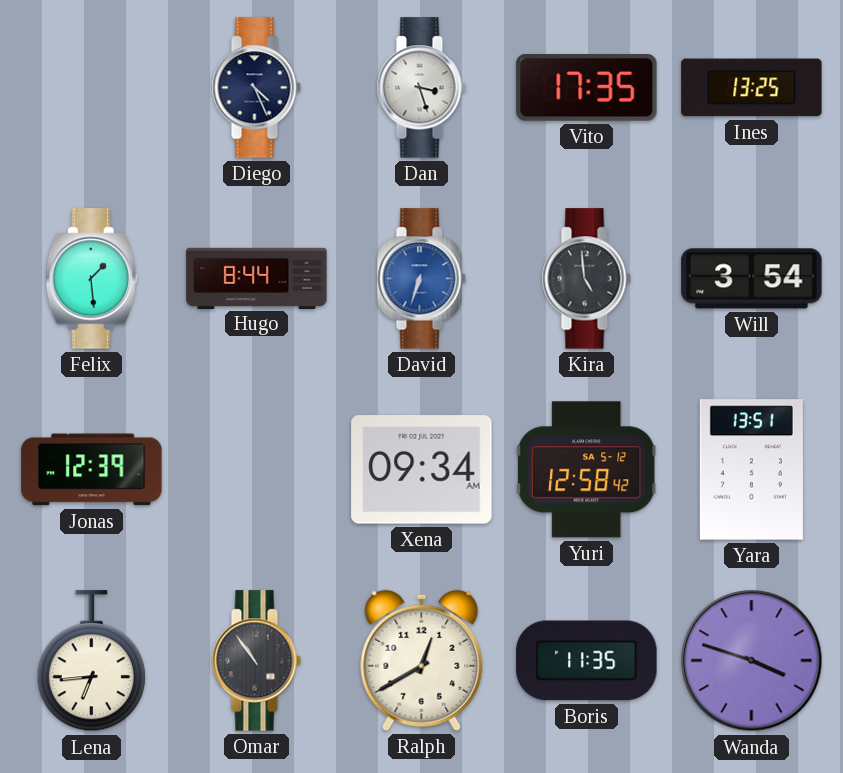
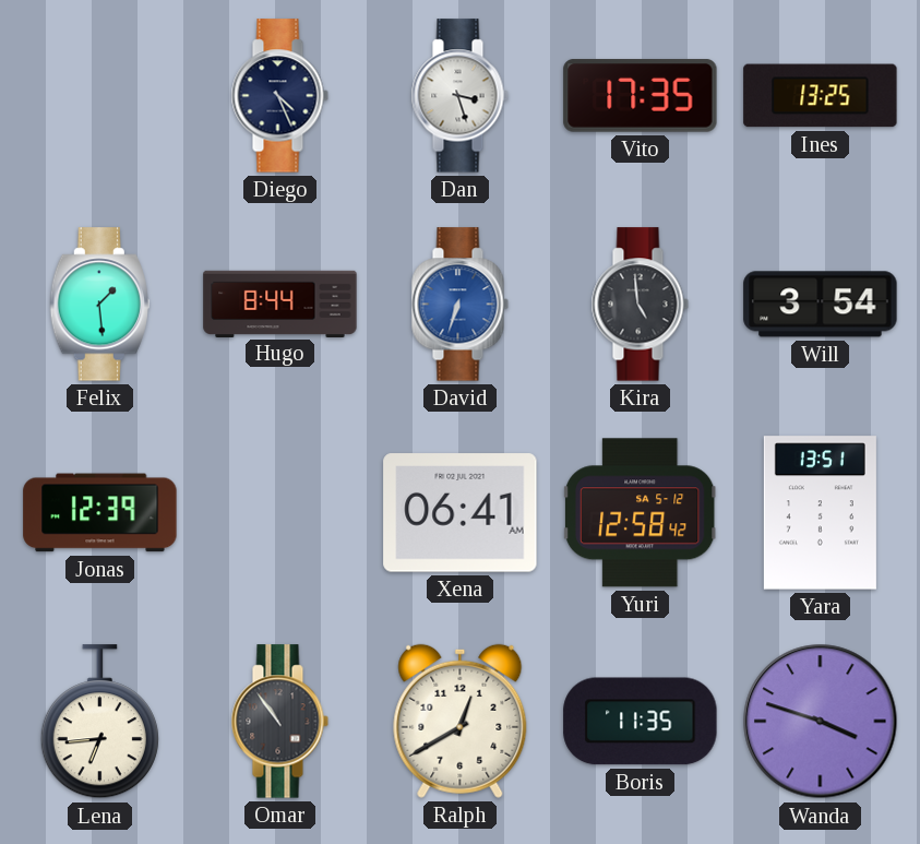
Xena: 09:34 -> 06:41 (461, 513)
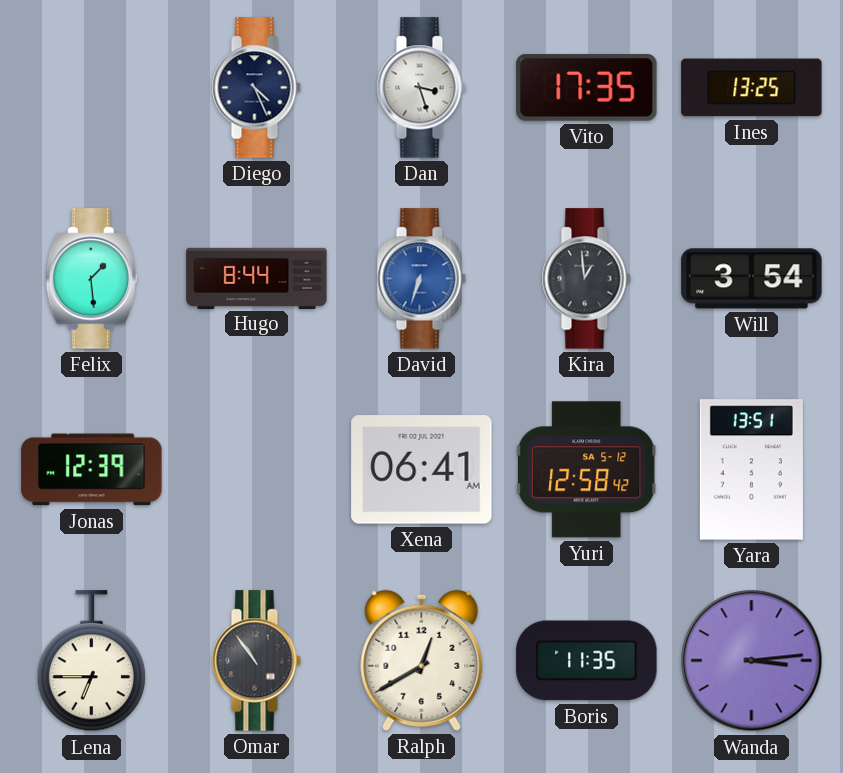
Kira: 4:59 -> 12:59 (586, 279)
Lena: 6:44 -> 6:45 (91, 661)
Wanda: 3:48 -> 3:14 (752, 661)
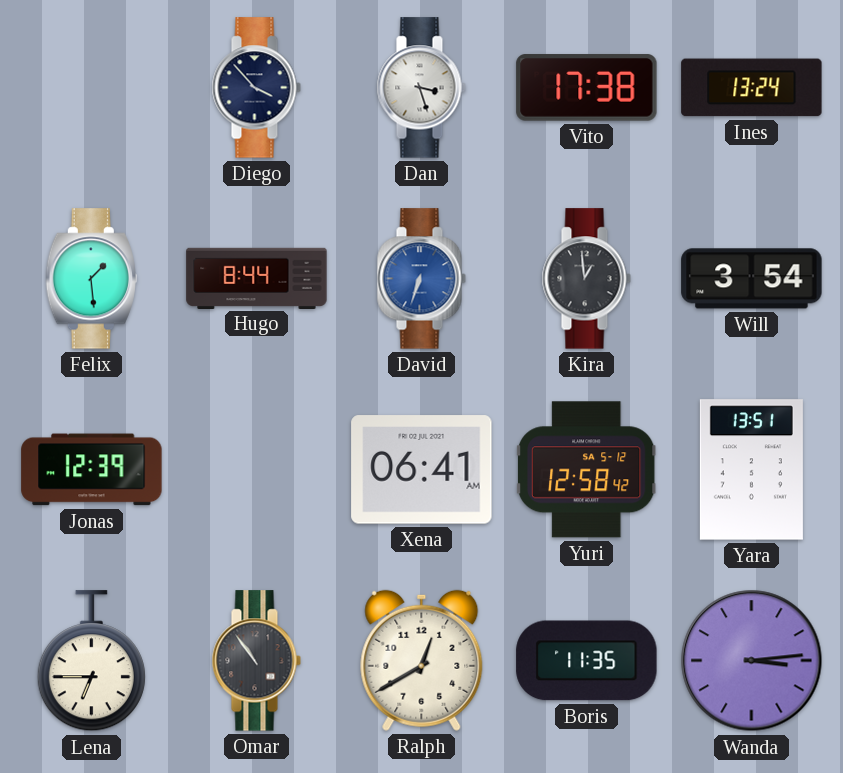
Diego: 4:26 -> 3:53 (256, 88)
Vito: 17:35 -> 17:38 (587, 88)
Ines: 13:25 -> 13:24 (752, 88)
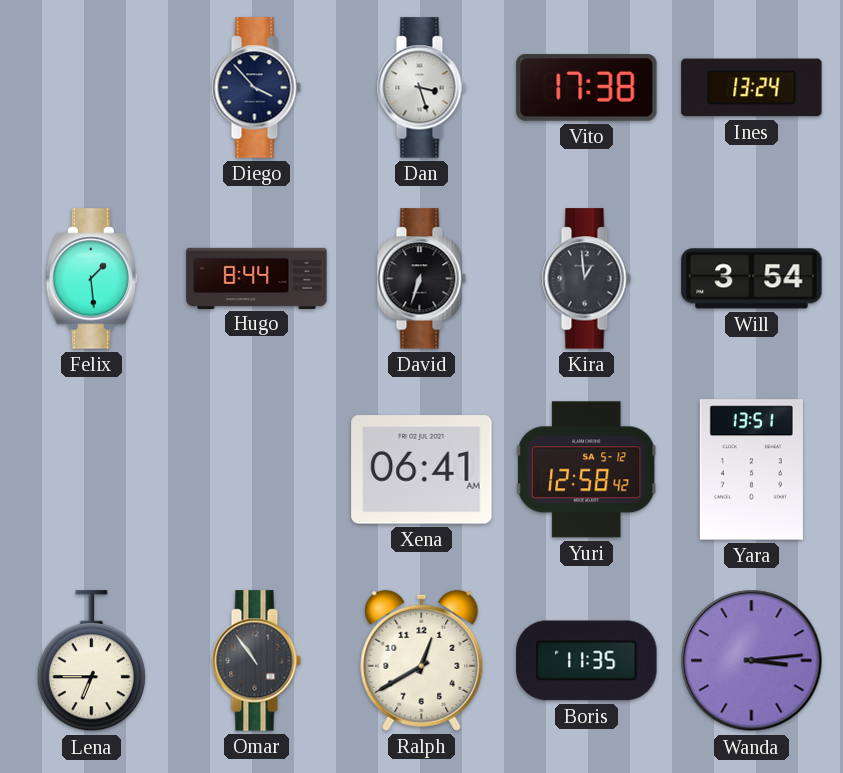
David dial: blue -> black (421, 279)
Jonas: 12:39 -> none (92, 470)
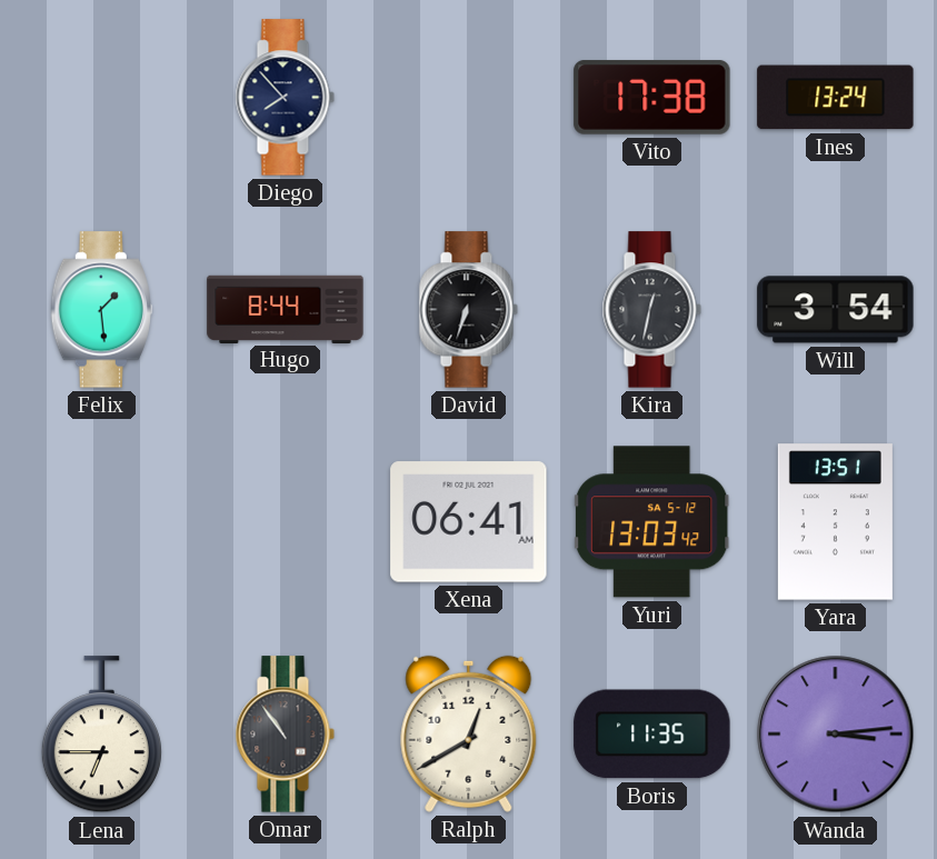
Diego: 3:53 -> 7:53 (285, 98)
Dan: 3:27 -> none (421, 88)
Kira: 12:59 -> 12:32 (651, 310)
Yuri: 12:58 -> 13:03 (652, 522)
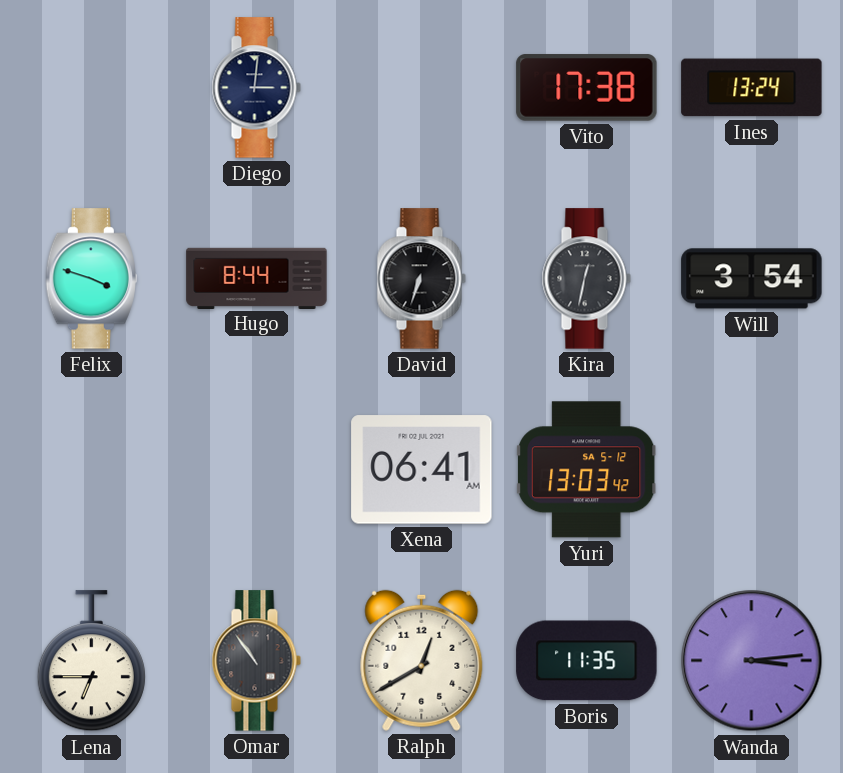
Diego: 7:53 -> 3:01 (256, 88)
Felix: 1:29 -> 3:48 (91, 279)
Yara: 13:51 -> none (835, 522)
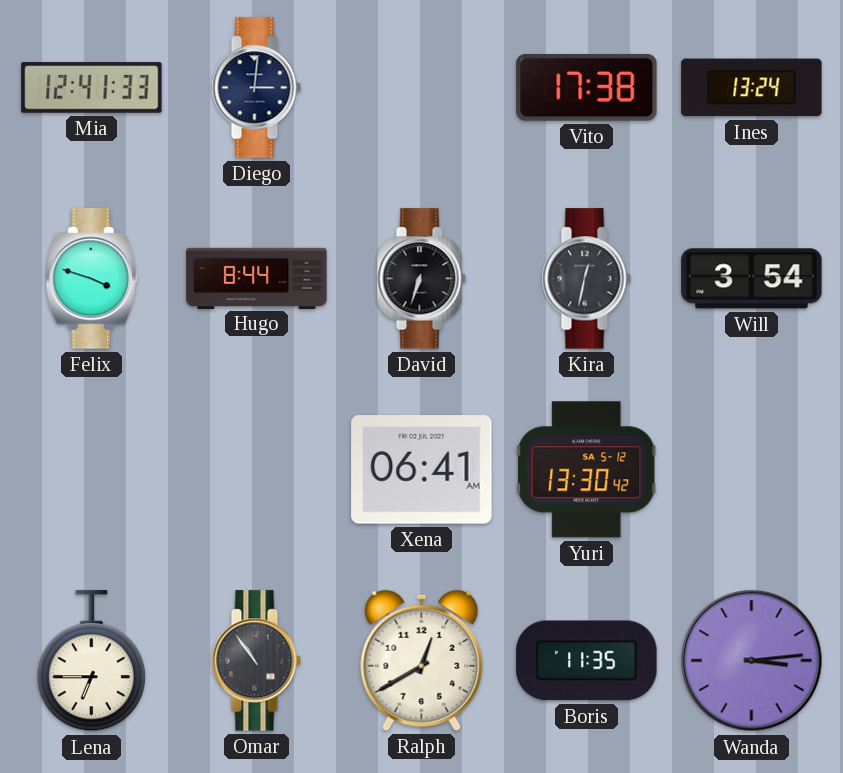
Mia: none -> 12:41 (92, 88)
Yuri: 13:03 -> 13:30 (587, 470)
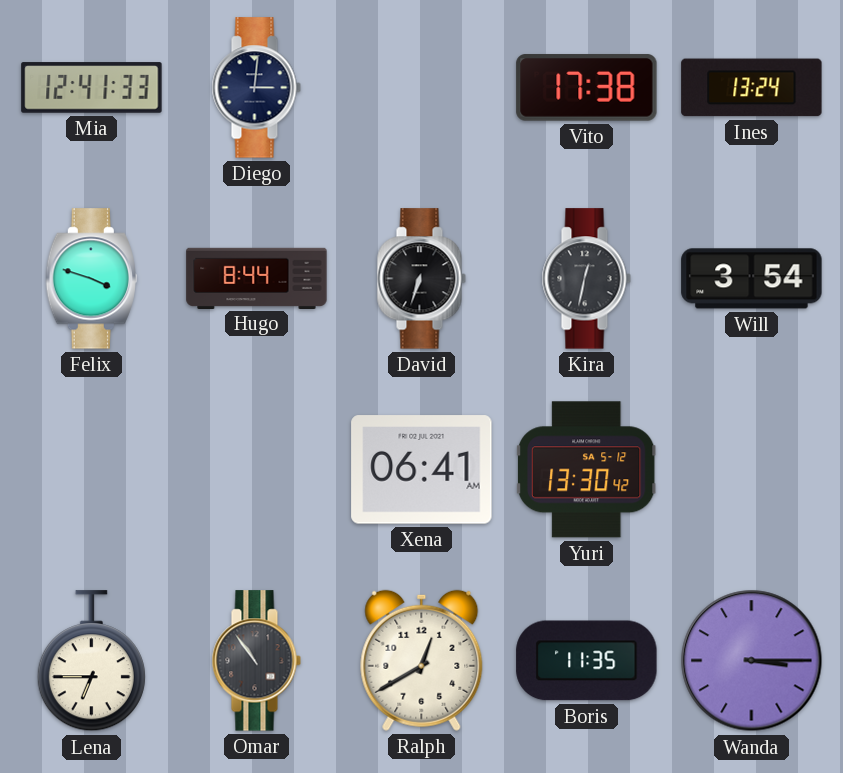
Wanda: 3:14 -> 3:15 (752, 661)
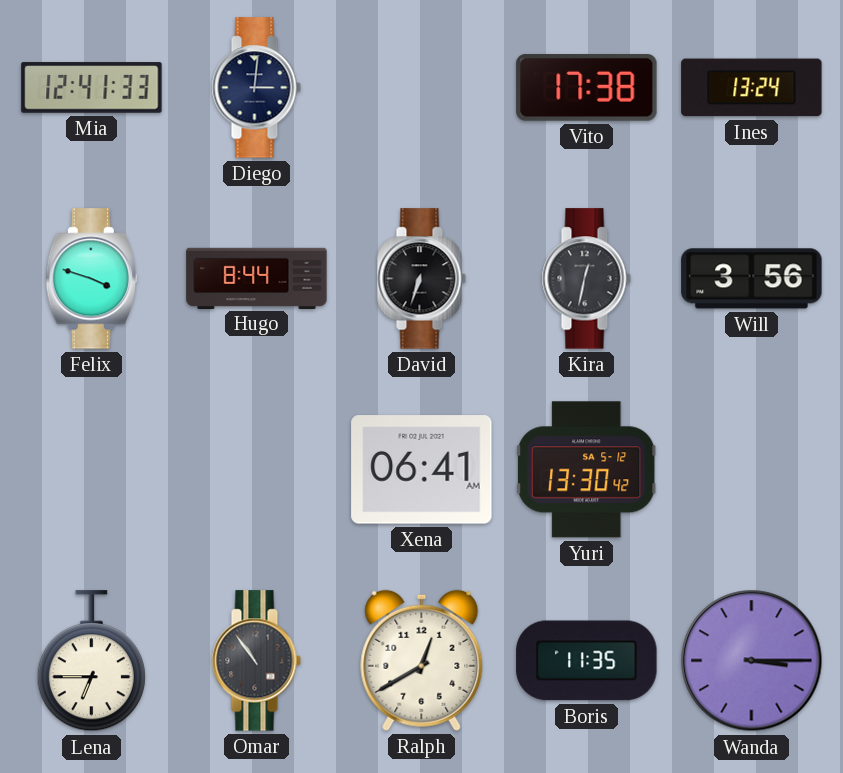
Will: 3:54 -> 3:56 (752, 279)
